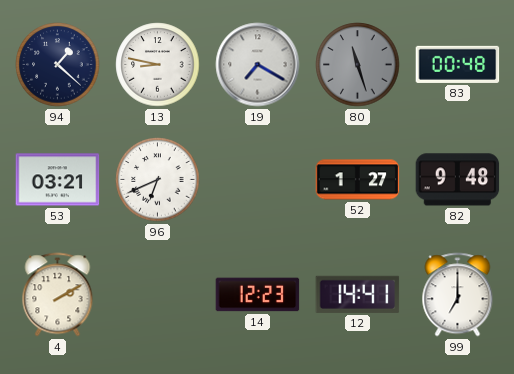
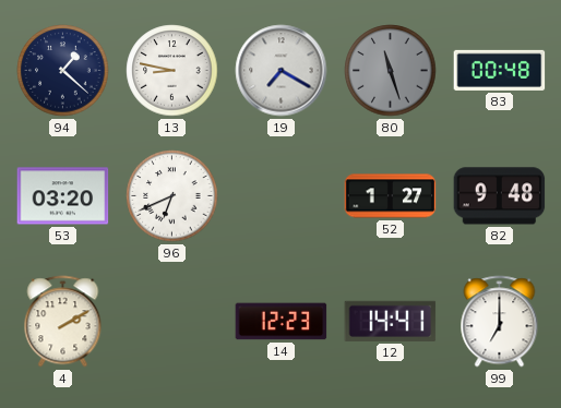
53: 03:21 -> 03:20 (63, 196)
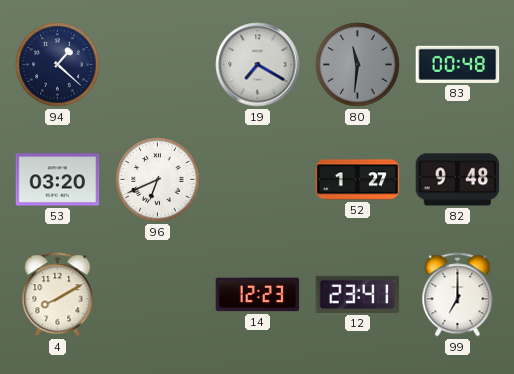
13: 8:47 -> none (172, 71)
80: 11:27 -> 11:31 (358, 65)
4: 2:10 -> 8:10 (58, 295)
12: 14:41 -> 23:41 (358, 294)
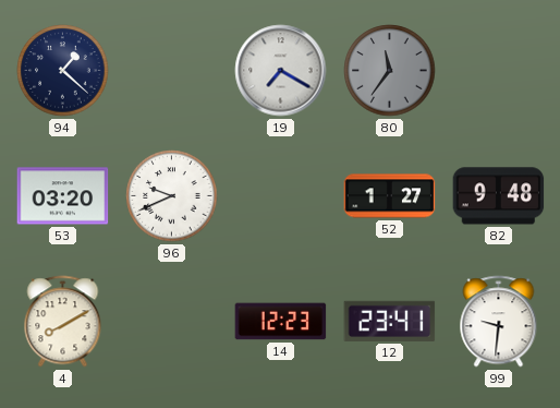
80: 11:31 -> 11:36 (390, 71)
83: 00:48 -> none (458, 64)
96: 6:41 -> 9:41 (172, 196)
99: 7:00 -> 9:31 (499, 322)
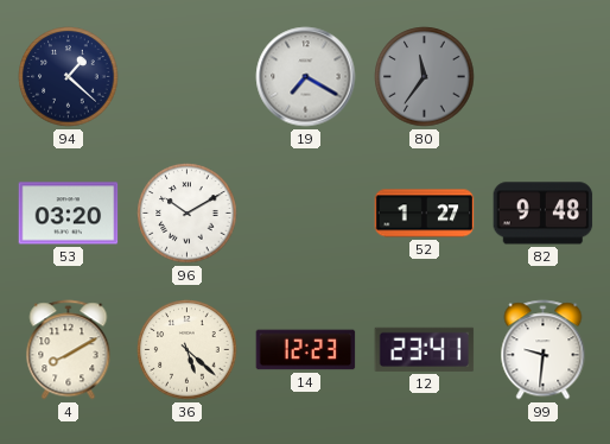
96: 9:41 -> 10:10 (188, 214)
36: none -> 5:22 (188, 350)
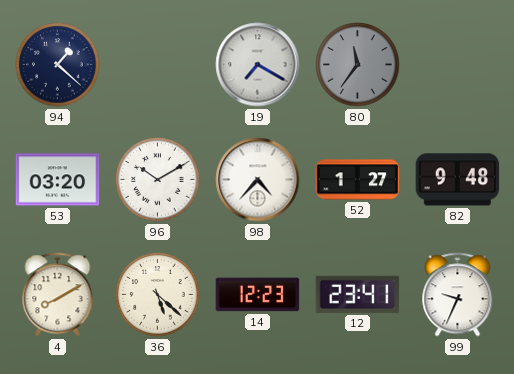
98: none -> 4:37 (258, 180)
99: 9:31 -> 9:34 (458, 295)
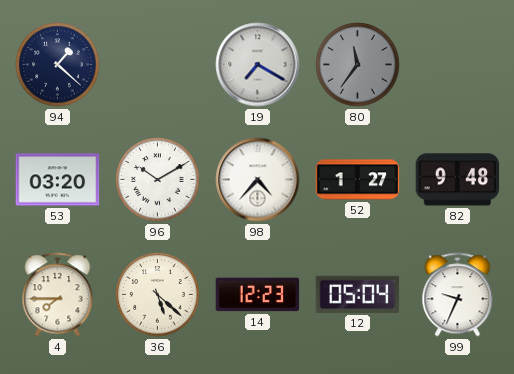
4: 8:10 -> 7:45 (58, 295)
12: 23:41 -> 05:04 (358, 294)
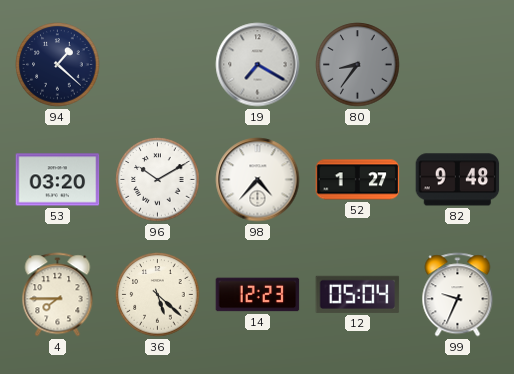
80: 11:36 -> 8:36 (358, 65)
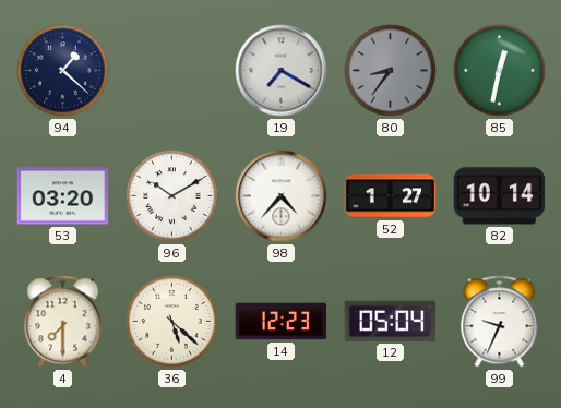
85: none -> 12:32 (500, 71)
82: 9:48 -> 10:14 (500, 196)
4: 7:45 -> 7:30 (63, 322)
